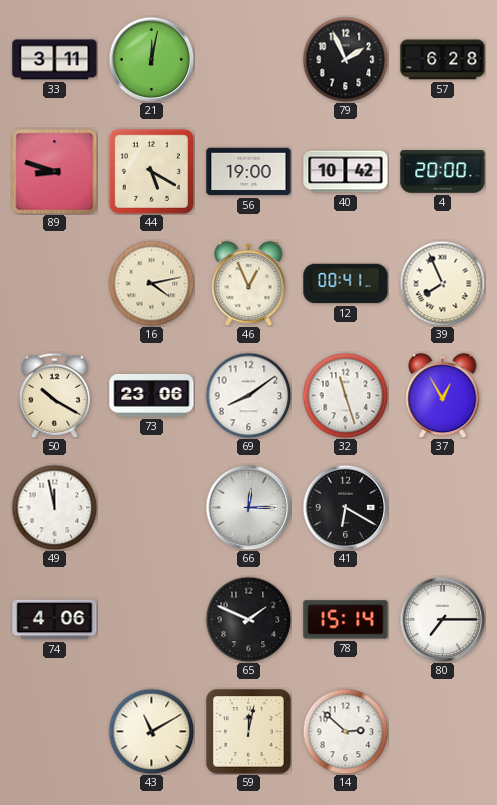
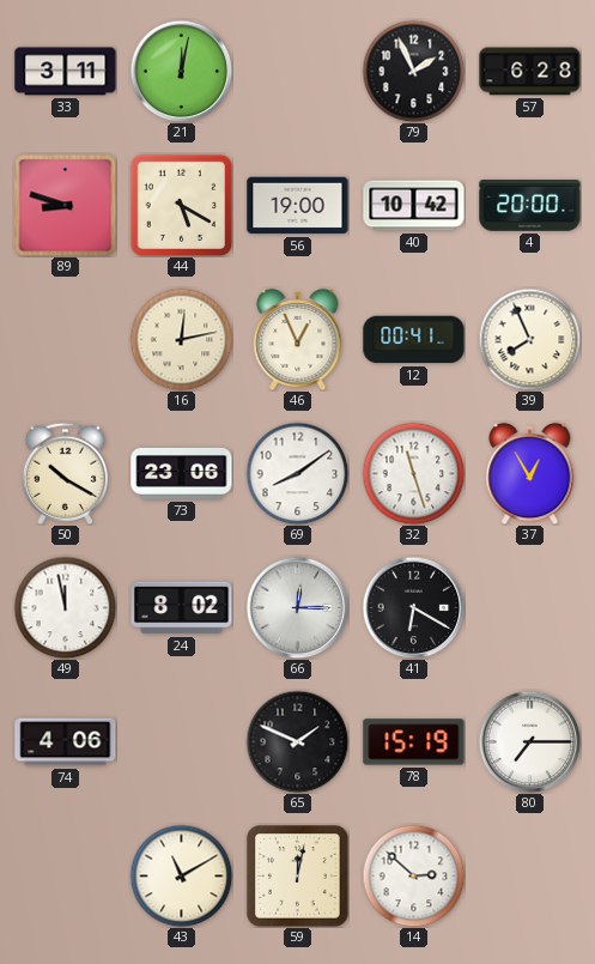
16: 4:13 -> 12:13 (181, 339)
24: none -> 8:02 (182, 608)
78: 15:14 -> 15:19 (414, 742)
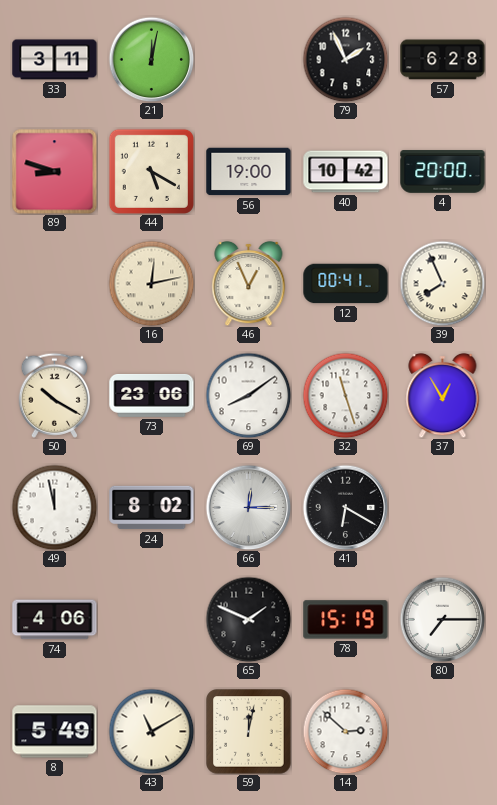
8: none -> 5:49 (55, 732)
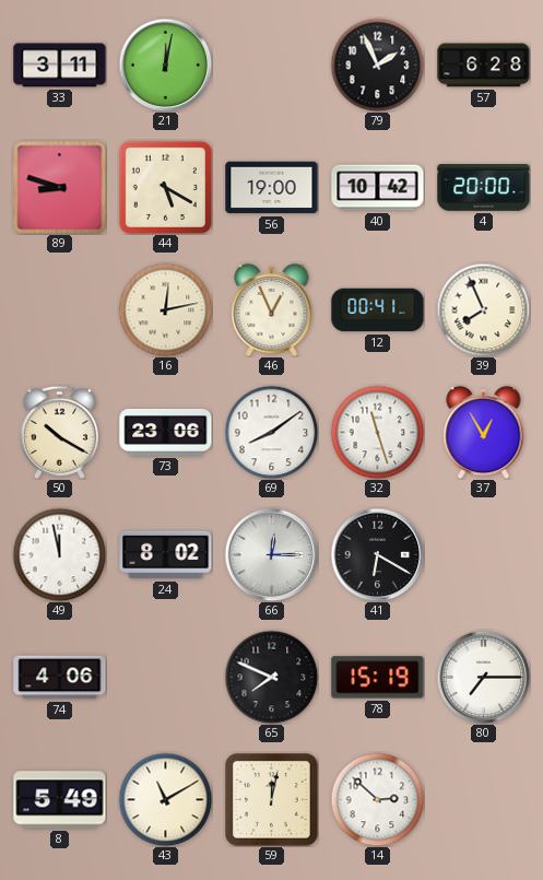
65: 1:49 -> 7:49 (271, 677)
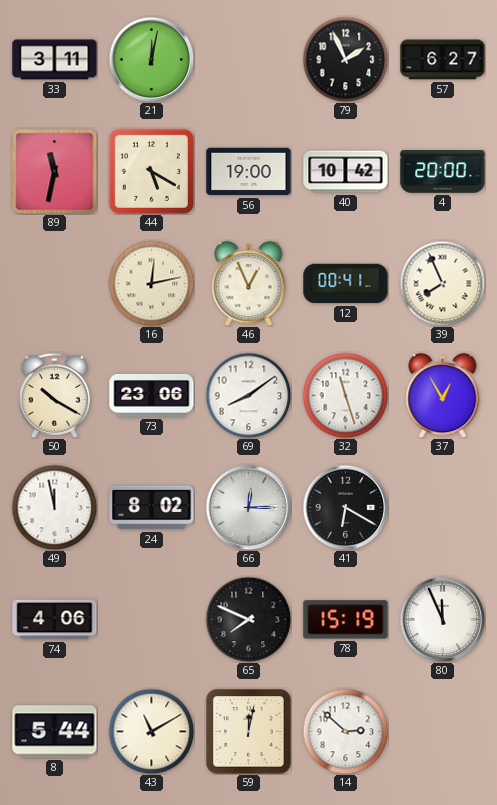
57: 6:28 -> 6:27 (443, 60)
89: 8:48 -> 11:32 (55, 172)
80: 7:15 -> 11:56 (442, 619)
8: 5:49 -> 5:44 (55, 732)
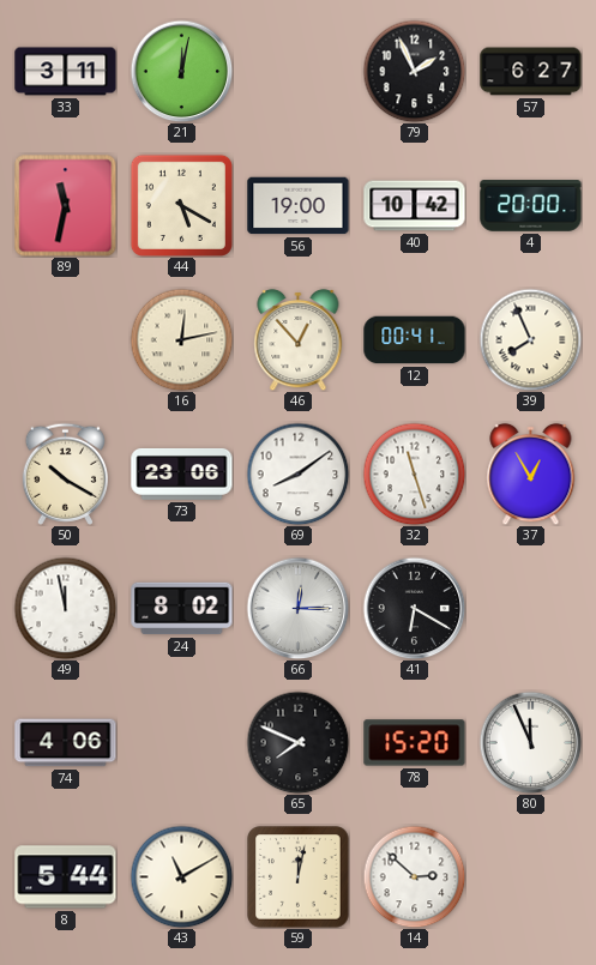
46: 12:56 -> 12:53 (299, 339)
78: 15:19 -> 15:20 (415, 743)
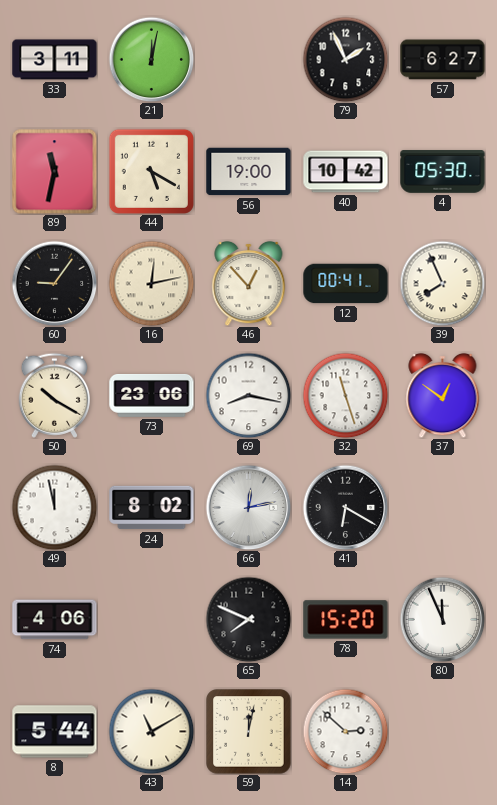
4: 20:00 -> 05:30 (443, 172)
60: none -> 9:06 (54, 283)
69: 8:09 -> 8:17 (248, 395)
37: 12:55 -> 12:51 (443, 395)
66: 12:15 -> 12:13 (248, 507)
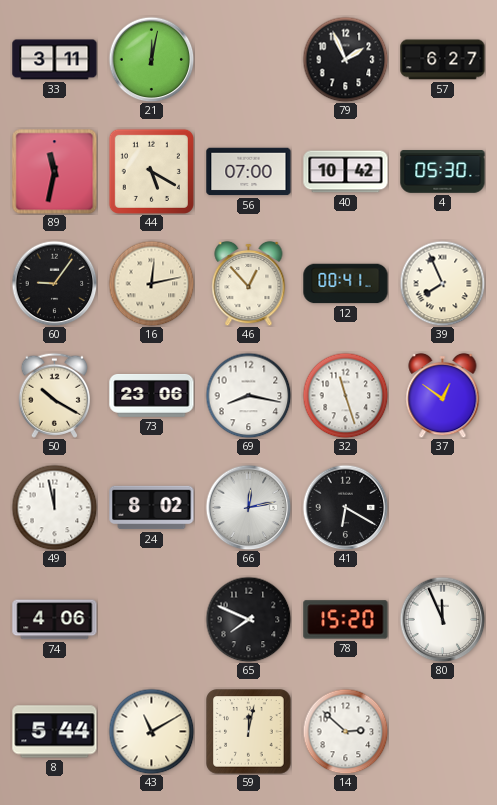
56: 19:00 -> 07:00 (249, 172)
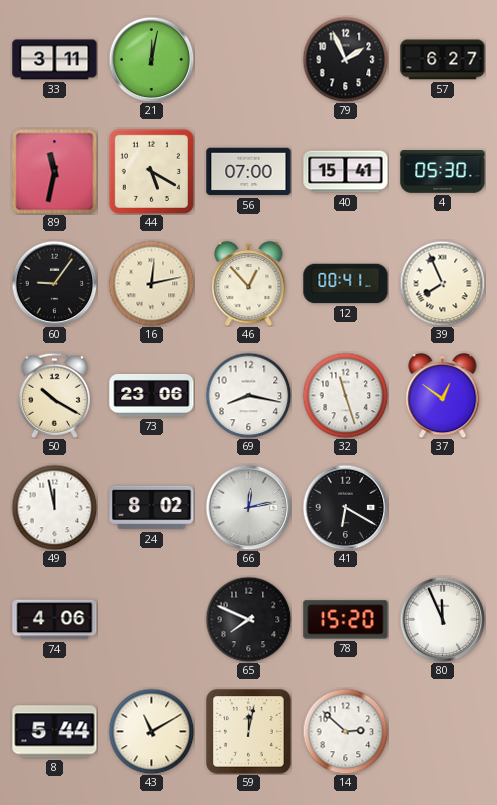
40: 10:42 -> 15:41 (346, 172)
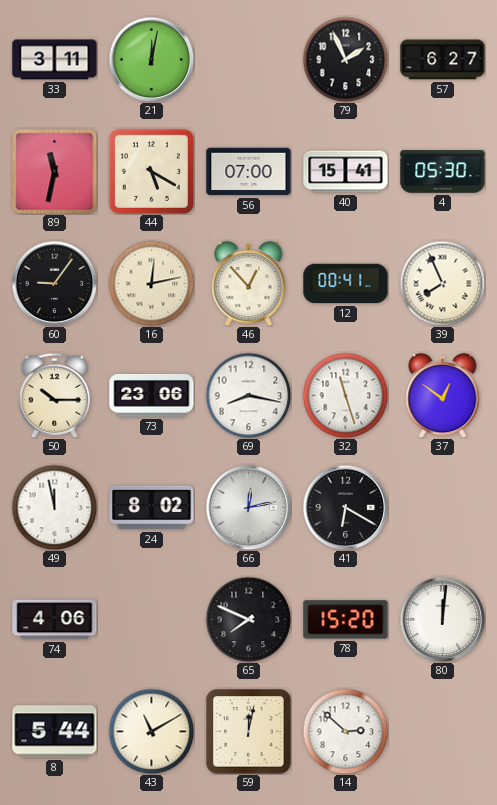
50: 10:20 -> 10:15 (54, 395)
80: 11:56 -> 12:01 (442, 619)
